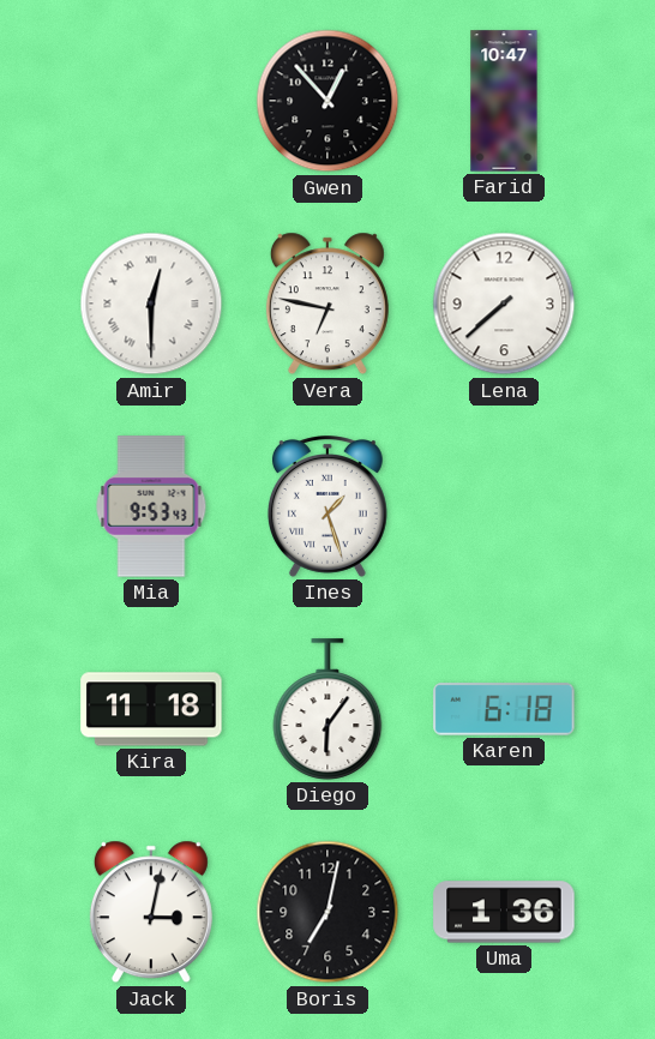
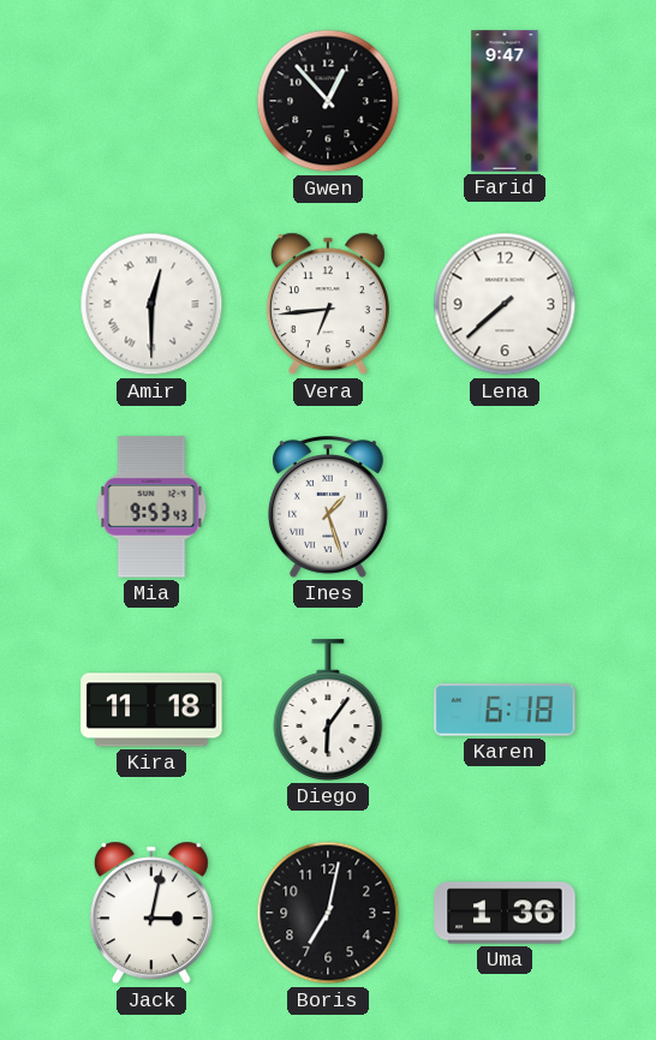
Farid: 10:47 -> 9:47 (505, 101)
Vera: 6:47 -> 6:44 (328, 304)
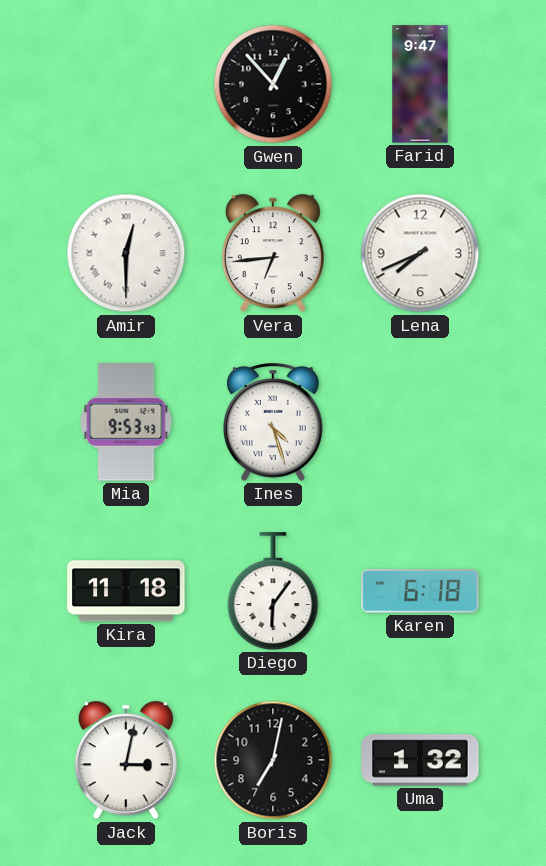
Lena: 7:38 -> 7:41 (420, 253)
Ines: 1:27 -> 4:27 (273, 422)
Uma: 1:36 -> 1:32 (420, 760)
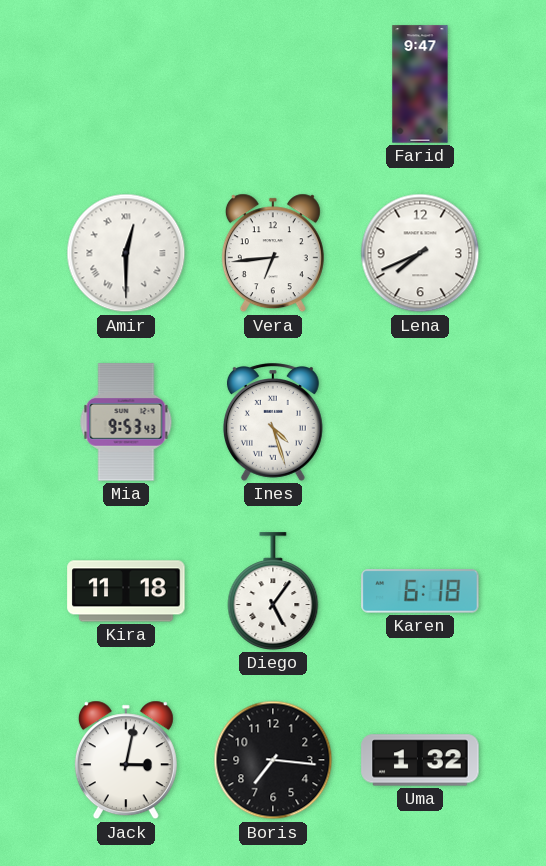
Gwen: 12:53 -> none (273, 84)
Diego: 6:06 -> 5:06 (273, 591)
Boris: 7:02 -> 7:16 (273, 760)
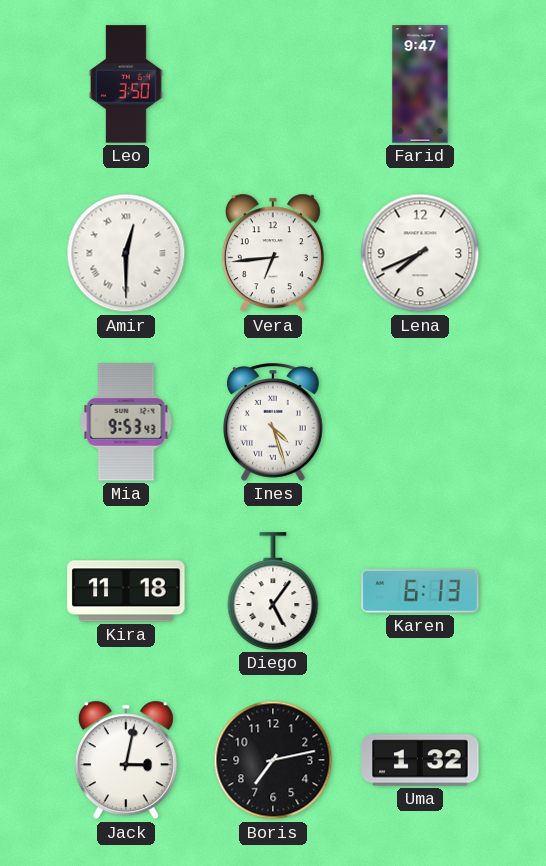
Leo: none -> 3:50 (126, 84)
Karen: 6:18 -> 6:13 (420, 591)
Boris: 7:16 -> 7:13 (273, 760)
